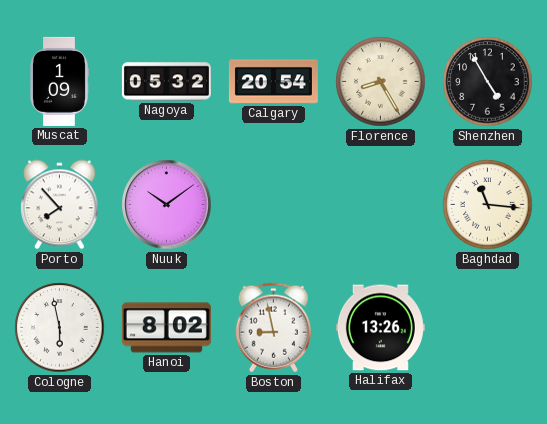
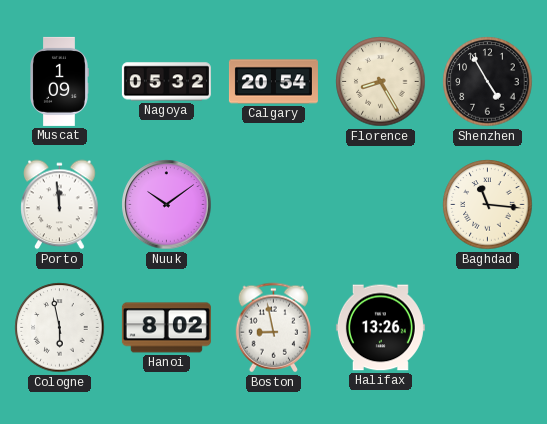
Porto: 7:53 -> 11:59 (60, 205)
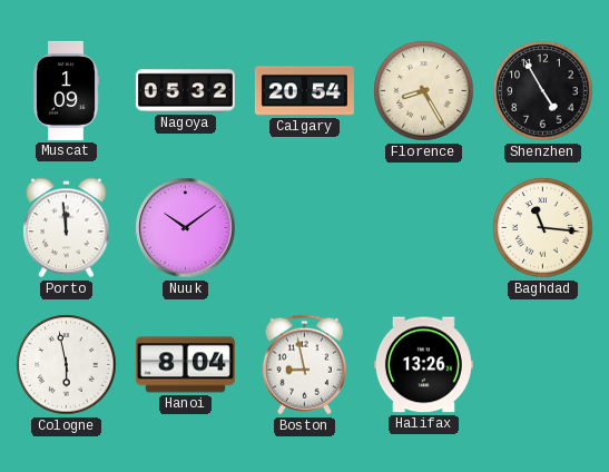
Hanoi: 8:02 -> 8:04 (185, 365)
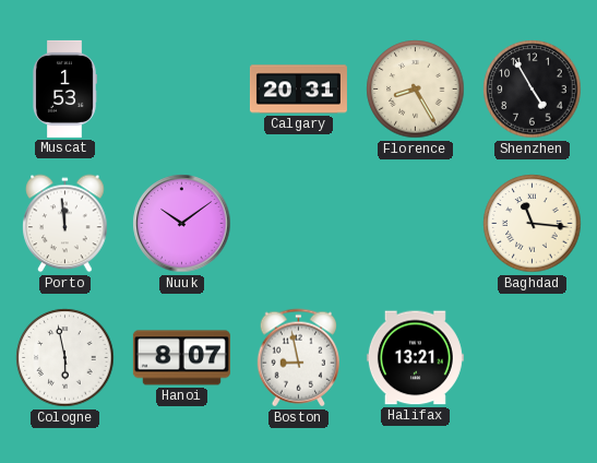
Muscat: 1:09 -> 1:53 (64, 88)
Nagoya: 05:32 -> none (185, 91)
Calgary: 20:54 -> 20:31 (298, 90)
Hanoi: 8:04 -> 8:07 (181, 358)
Halifax: 13:26 -> 13:21 (415, 358)
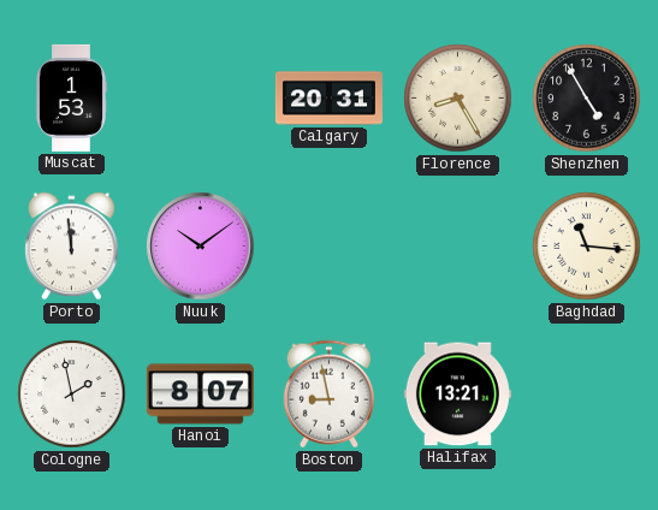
Cologne: 5:58 -> 1:58 (72, 395)
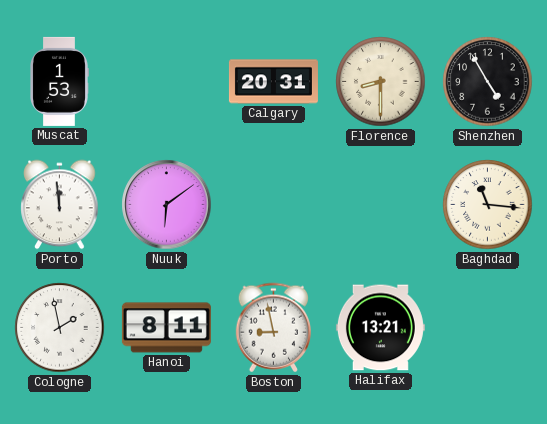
Florence: 8:25 -> 8:30 (381, 82)
Nuuk: 10:09 -> 6:09 (167, 205)
Hanoi: 8:07 -> 8:11 (166, 328)
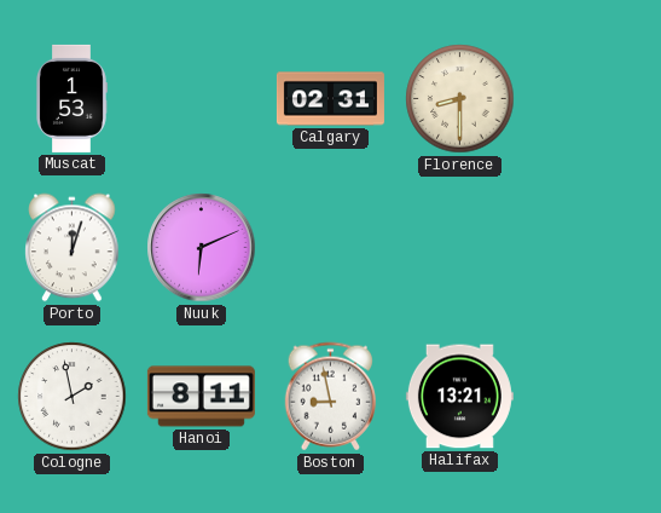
Calgary: 20:31 -> 02:31 (330, 99)
Shenzhen: 4:55 -> none (488, 82)
Porto: 11:59 -> 12:03 (73, 248)
Nuuk: 6:09 -> 6:11 (202, 248)
Baghdad: 11:16 -> none (488, 205)
